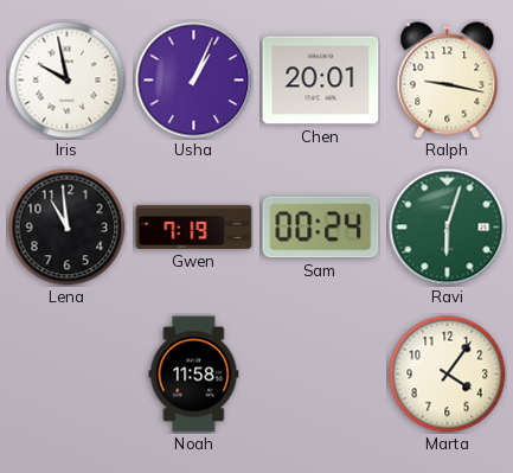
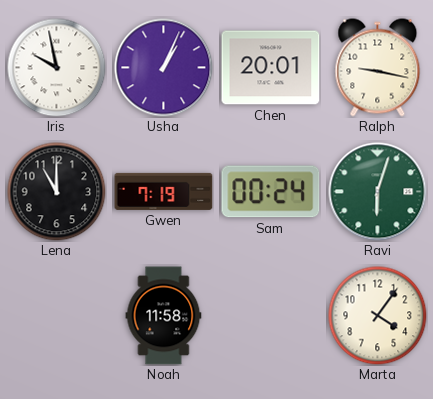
Lena: 10:59 -> 11:00 (57, 192)
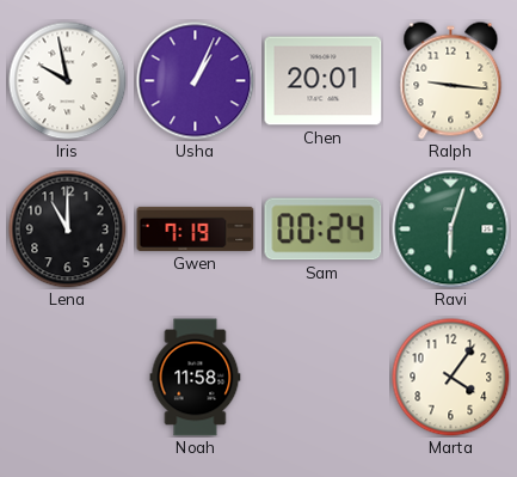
Ralph: 9:17 -> 9:16 (451, 81)
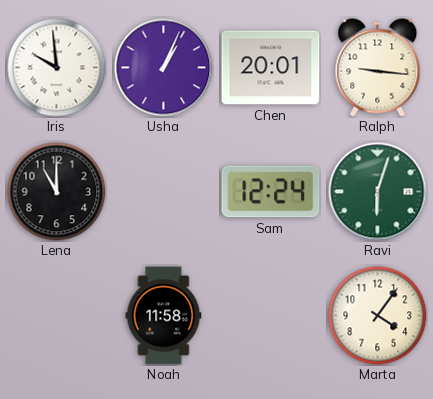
Iris: 9:58 -> 9:59 (57, 68)
Gwen: 7:19 -> none (196, 228)
Sam: 00:24 -> 12:24 (271, 192)
